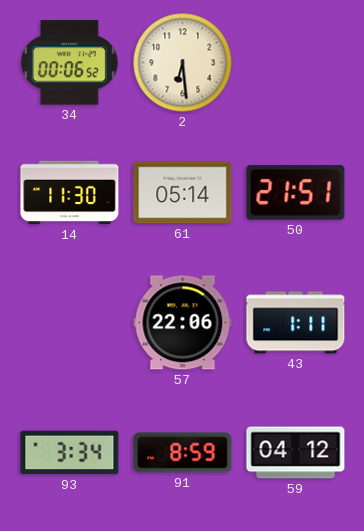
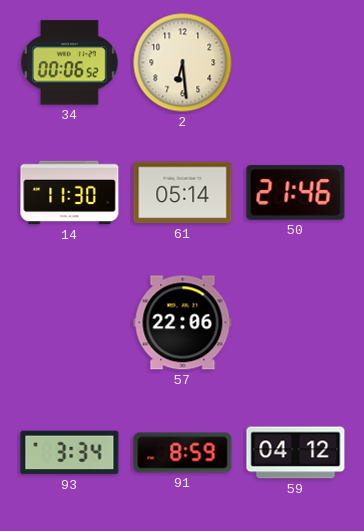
50: 21:51 -> 21:46 (296, 193)
43: 1:11 -> none (296, 323)
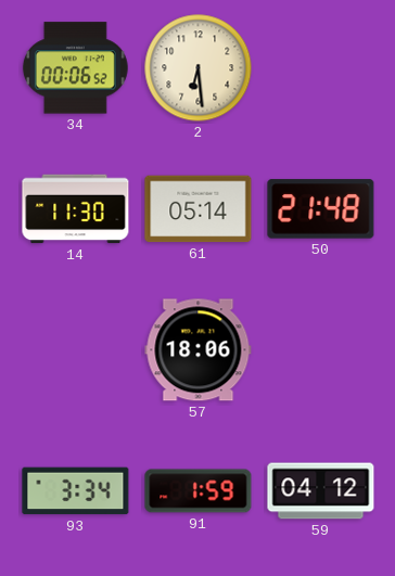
50: 21:46 -> 21:48 (321, 209)
57: 22:06 -> 18:06 (199, 350)
91: 8:59 -> 1:59 (199, 491)
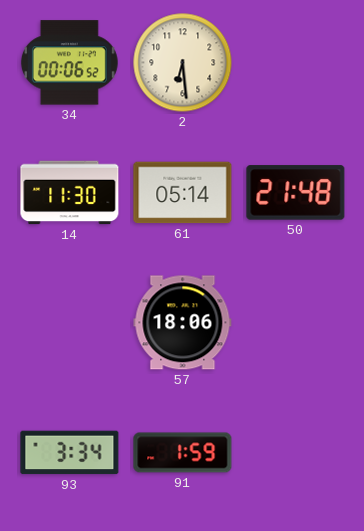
59: 04:12 -> none (321, 491)
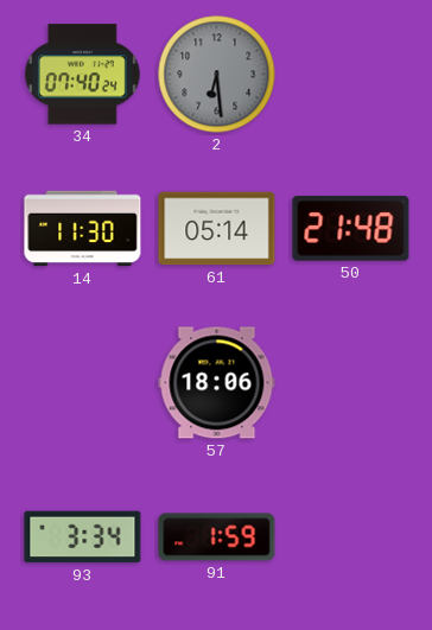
34: 00:06 -> 07:40 (82, 75)
2 dial: cream -> grey (217, 75)
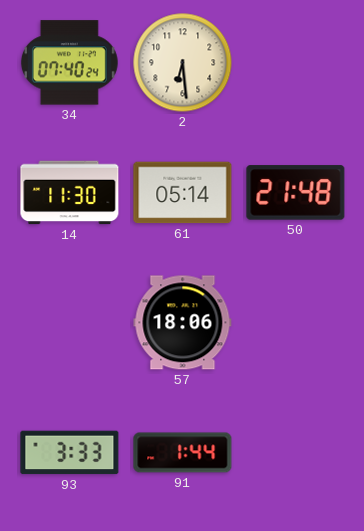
2 dial: grey -> cream (183, 63)
93: 3:34 -> 3:33 (70, 453)
91: 1:59 -> 1:44 (183, 453)
